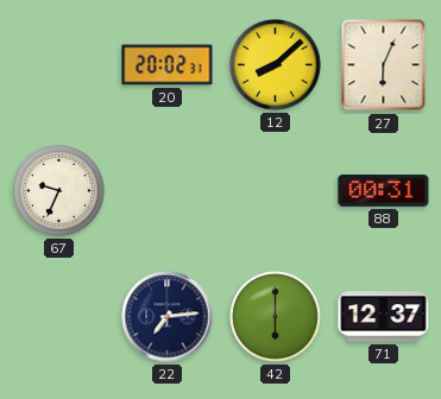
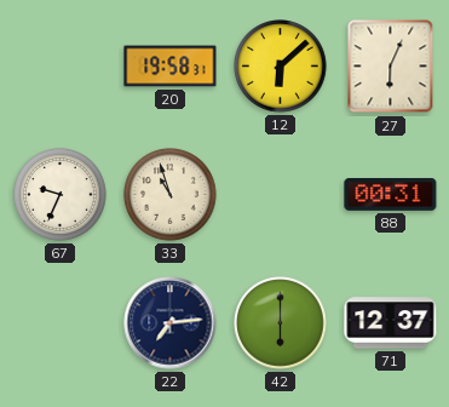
20: 20:02 -> 19:58 (171, 67)
12: 8:08 -> 6:08 (281, 67)
33: none -> 10:57 (171, 195)
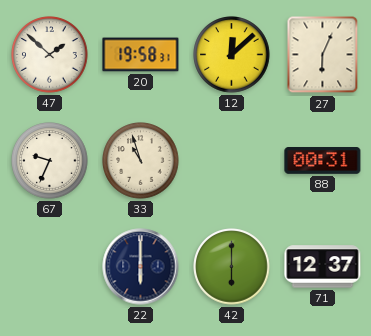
47: none -> 1:52 (50, 55)
12: 6:08 -> 12:08 (232, 55)
22: 7:14 -> 6:00 (141, 267)
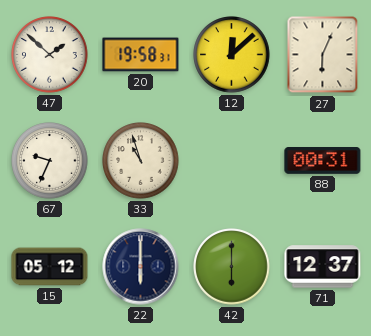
15: none -> 05:12 (50, 267)
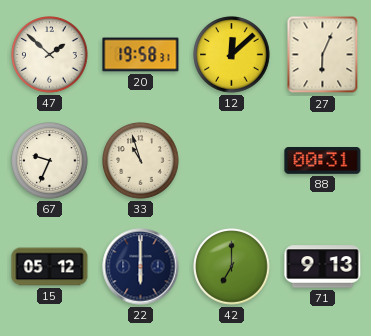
42: 6:00 -> 7:00 (232, 267)
71: 12:37 -> 9:13 (323, 267)
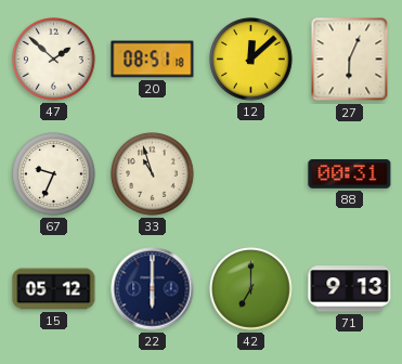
20: 19:58 -> 08:51 (153, 60)
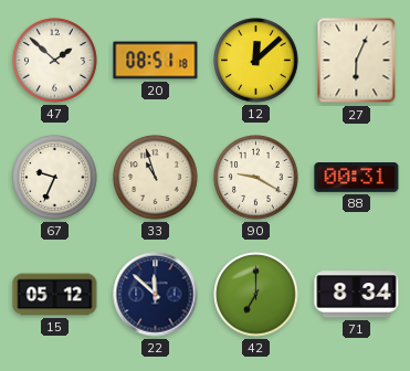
90: none -> 9:20 (256, 178)
22: 6:00 -> 11:52 (156, 295)
71: 9:13 -> 8:34 (357, 295)
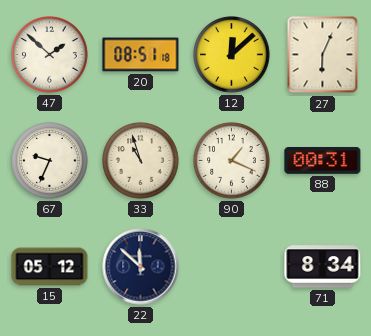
90: 9:20 -> 1:19 (232, 161)
42: 7:00 -> none (256, 295)
